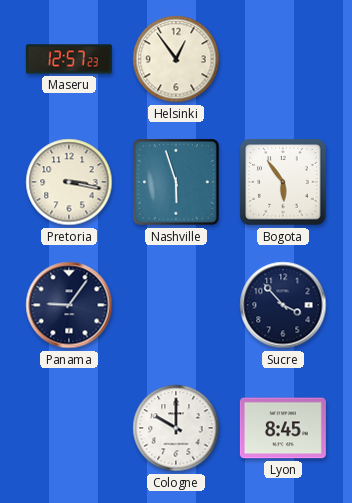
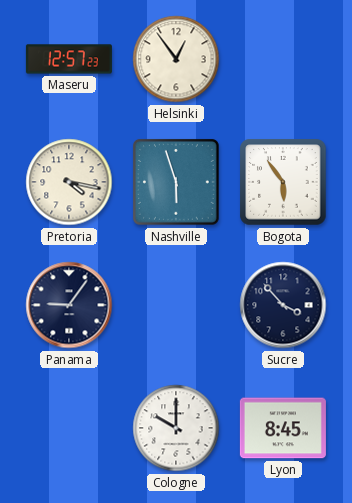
Pretoria: 3:17 -> 4:17 (69, 182)
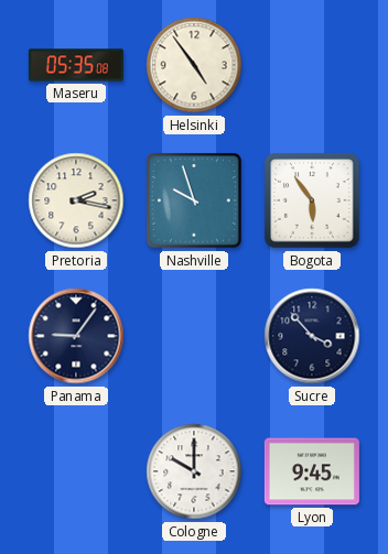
Maseru: 12:57 -> 05:35 (76, 65)
Helsinki: 12:54 -> 4:54 (194, 65)
Pretoria: 4:17 -> 2:17 (76, 200)
Nashville: 5:57 -> 9:57 (194, 200)
Lyon: 8:45 -> 9:45 (312, 471)
